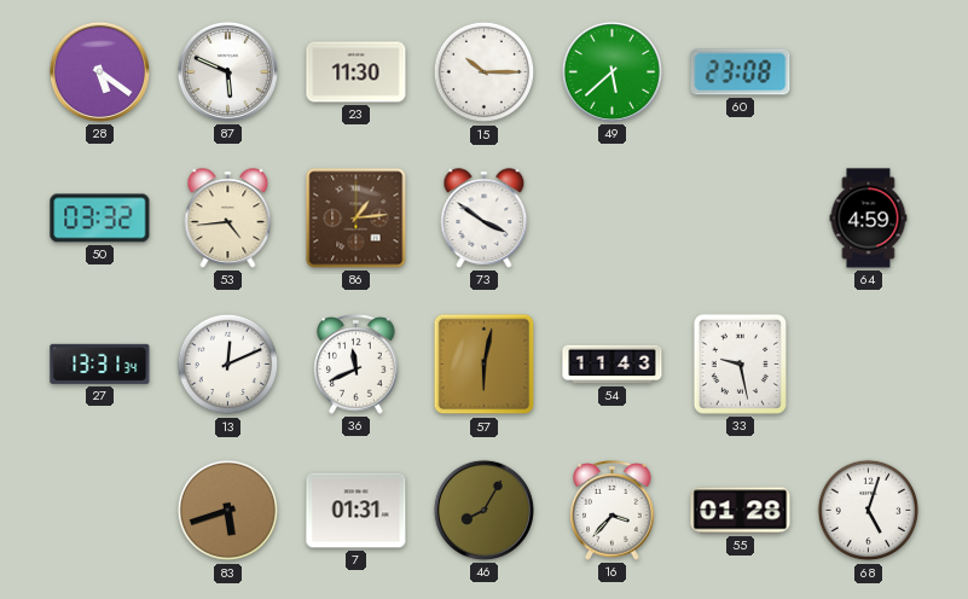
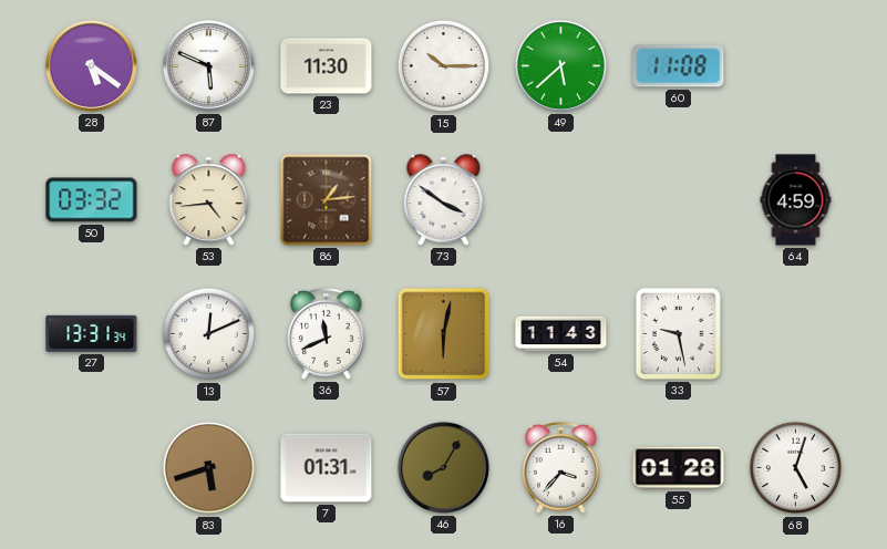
60: 23:08 -> 11:08 (679, 66)
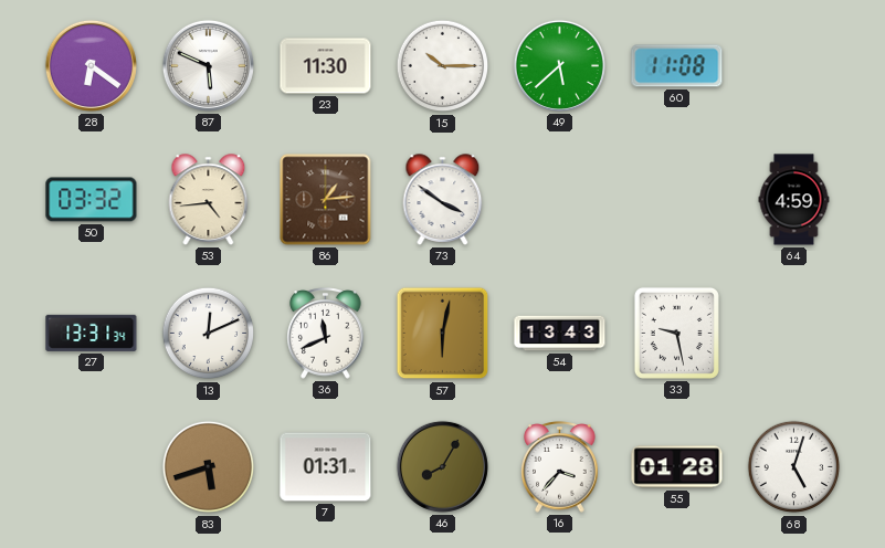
28: 5:21 -> 6:21 (91, 65)
54: 11:43 -> 13:43 (560, 334)
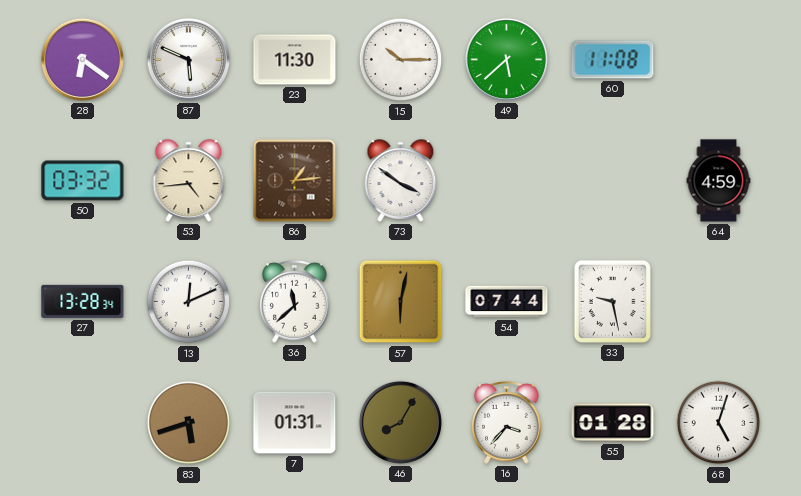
27: 13:31 -> 13:28 (83, 301)
36: 11:41 -> 11:38 (295, 302)
54: 13:43 -> 07:44 (507, 302)
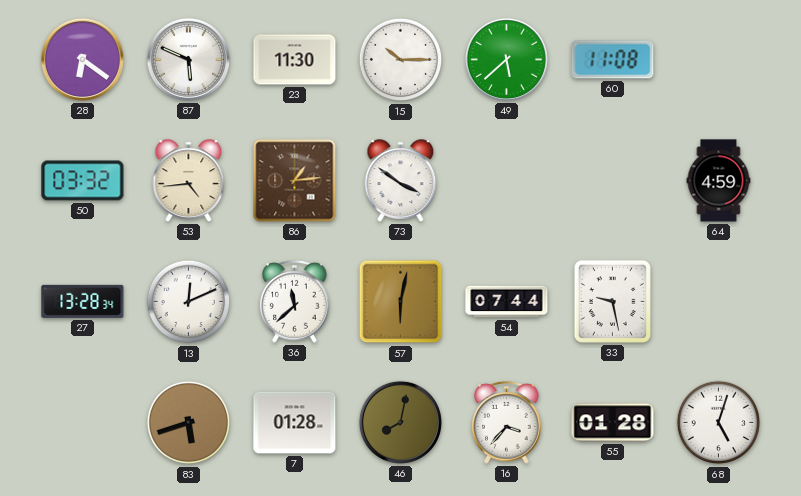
7: 01:31 -> 01:28 (295, 423)
46: 8:05 -> 8:02 (400, 422)
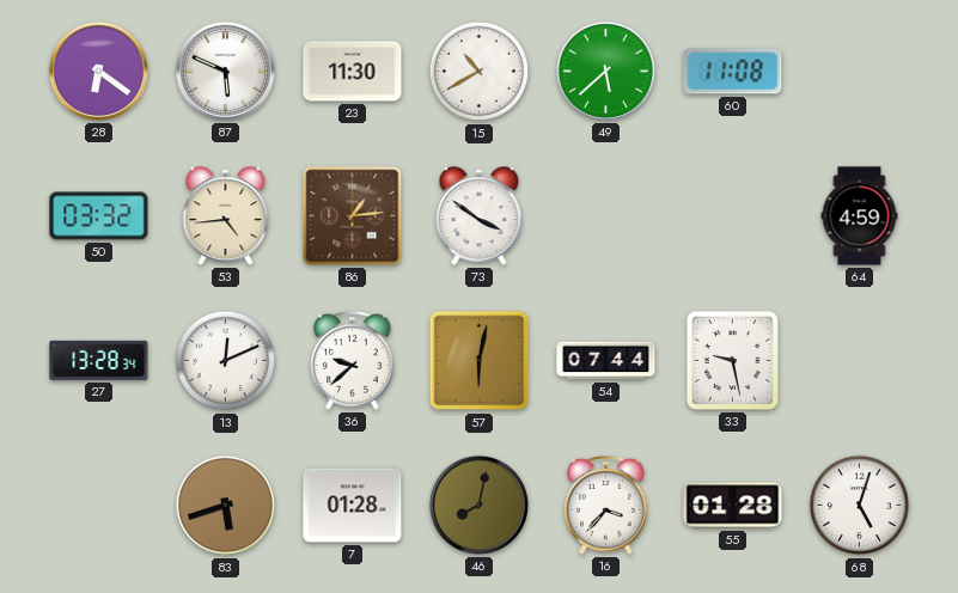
15: 10:15 -> 10:40 (480, 72)
36: 11:38 -> 9:38 (353, 361)
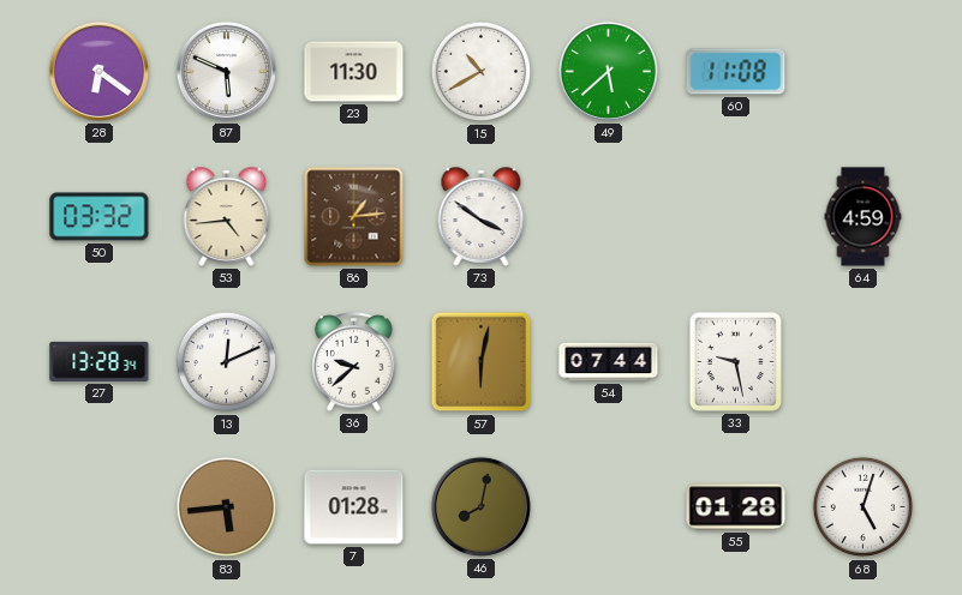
83: 5:42 -> 5:44 (227, 507)
16: 3:37 -> none (606, 506)
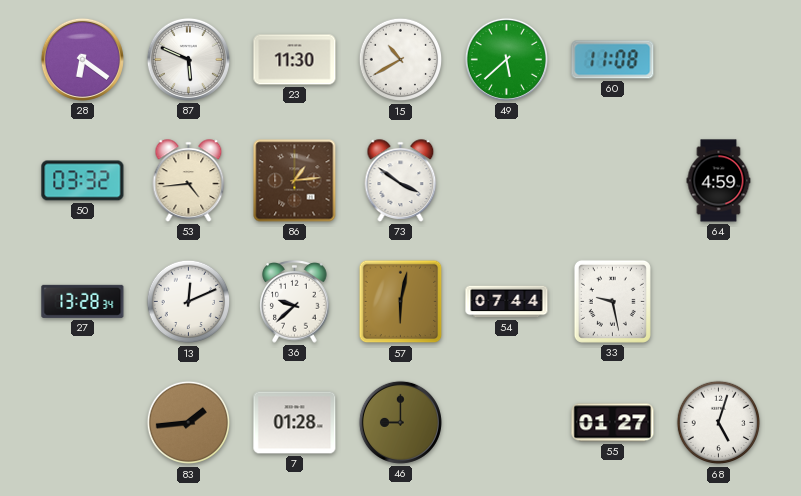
83: 5:44 -> 1:44 (189, 423)
46: 8:02 -> 9:00 (400, 422)
55: 01:28 -> 01:27 (613, 423)
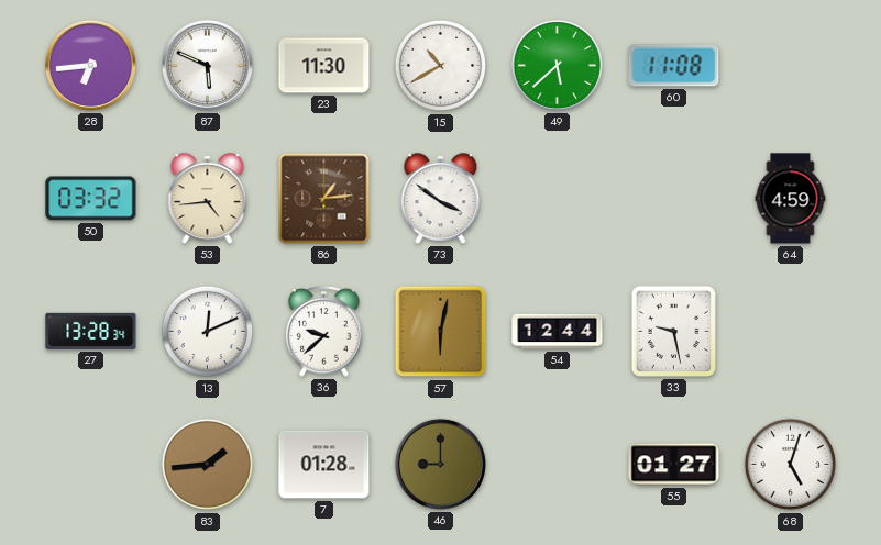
28: 6:21 -> 6:44 (90, 65)
54: 07:44 -> 12:44 (558, 332)
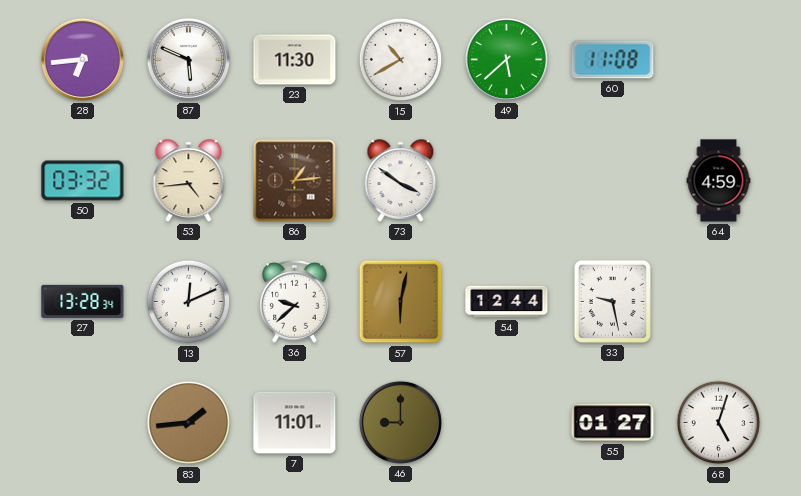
7: 01:28 -> 11:01 (295, 423)
